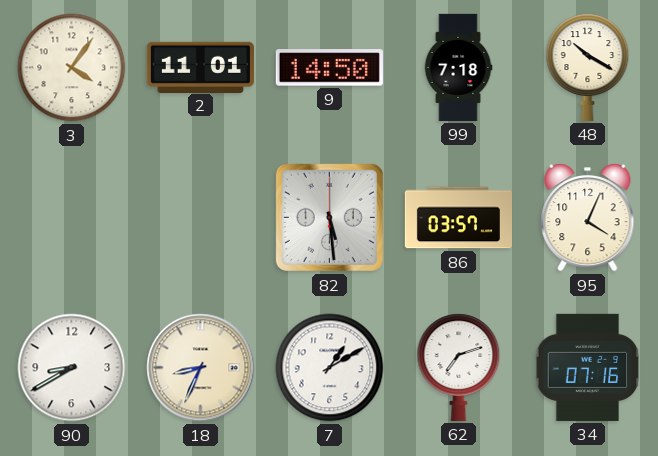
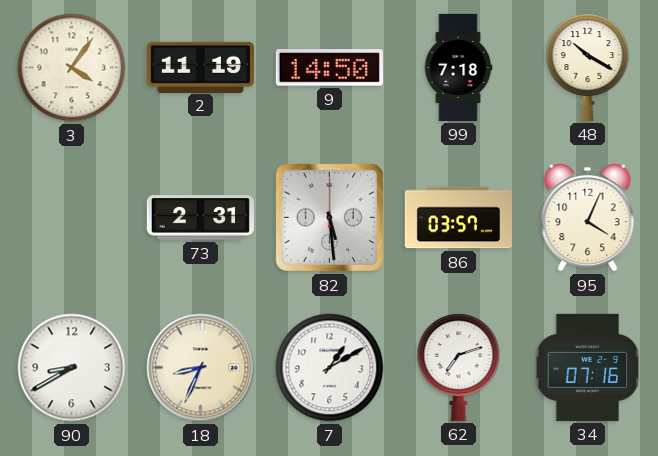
2: 11:01 -> 11:19 (200, 67)
73: none -> 2:31 (200, 218)
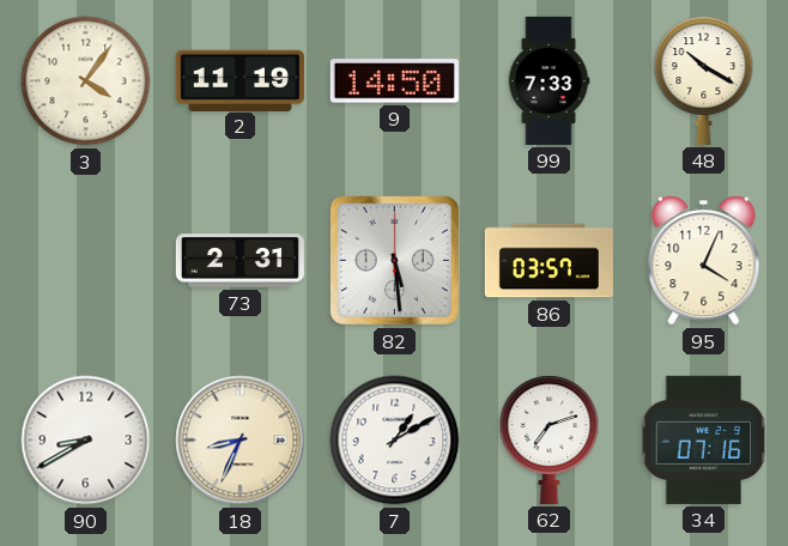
99: 7:18 -> 7:33 (548, 80)
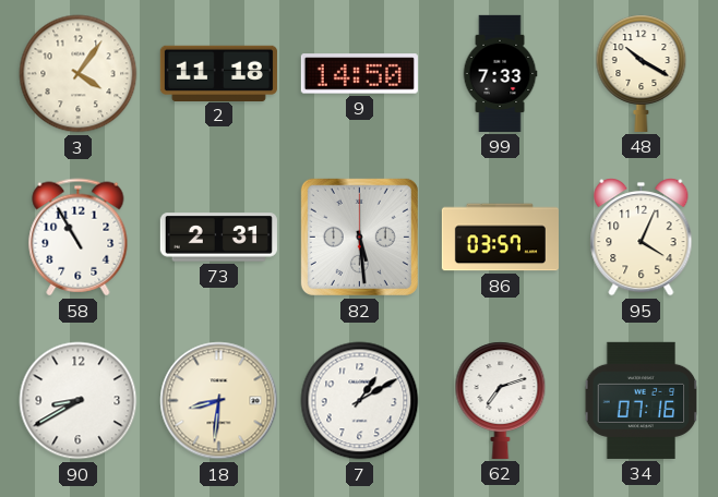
2: 11:19 -> 11:18 (218, 73)
58: none -> 10:55 (79, 238)
18: 8:34 -> 8:31 (219, 401)
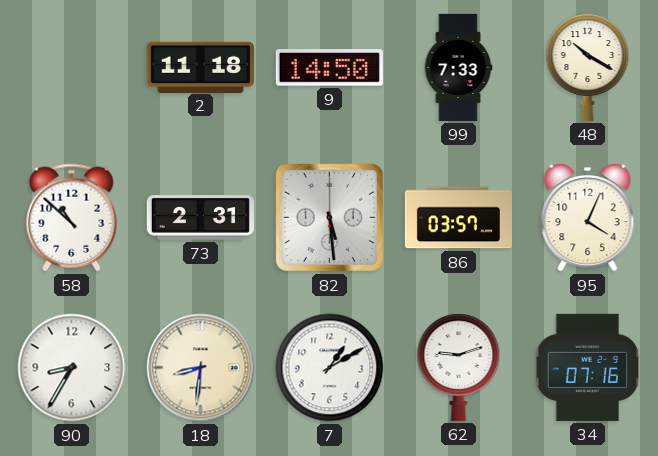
3: 4:06 -> none (79, 74)
58: 10:55 -> 10:52 (72, 218)
90: 8:40 -> 8:35 (72, 368)
62: 7:12 -> 9:12 (459, 367)
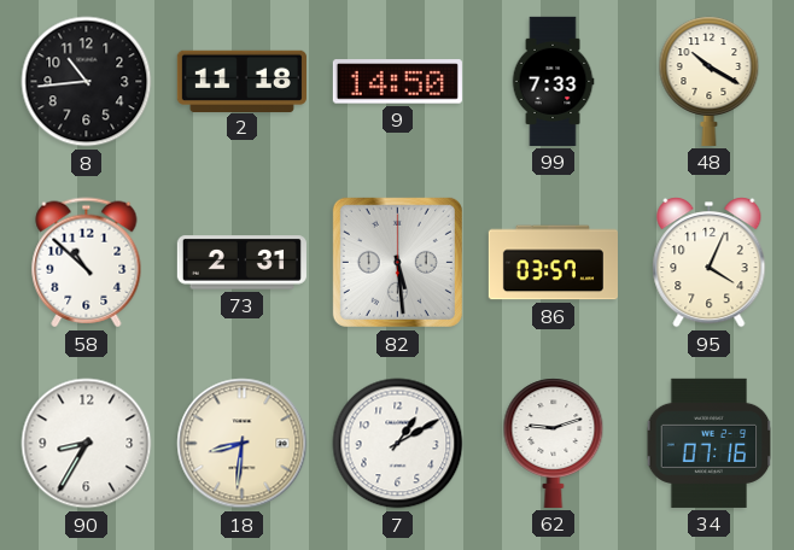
8: none -> 10:44 (87, 82)
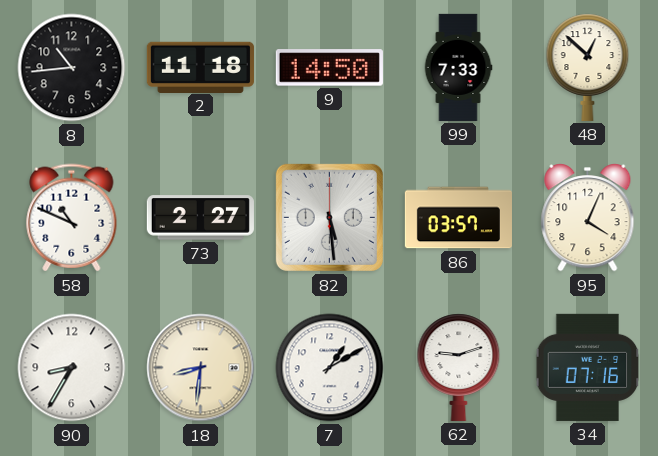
48: 10:20 -> 12:52 (588, 67)
58: 10:52 -> 10:49 (72, 218)
73: 2:31 -> 2:27 (200, 218)
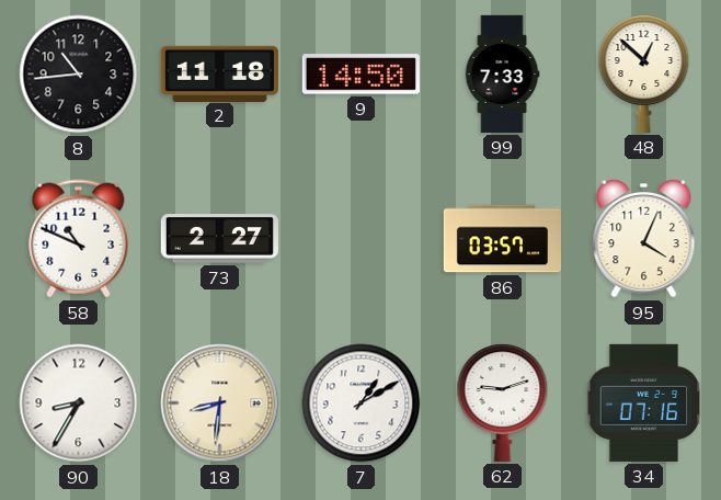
82: 5:29 -> none (329, 217)
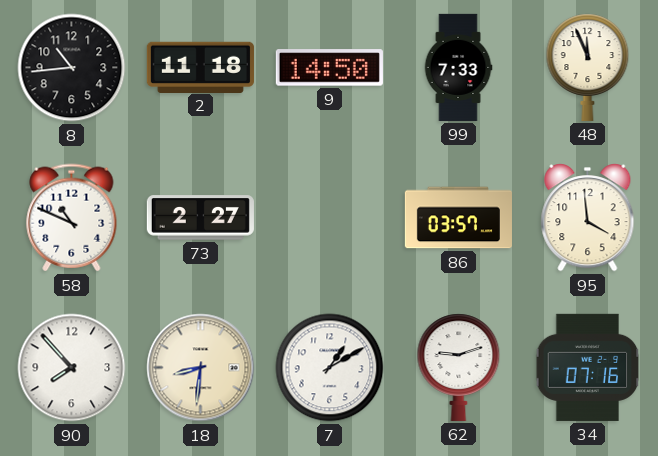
48: 12:52 -> 11:56 (588, 67)
95: 4:04 -> 3:59 (588, 218)
90: 8:35 -> 7:53 (72, 368)
